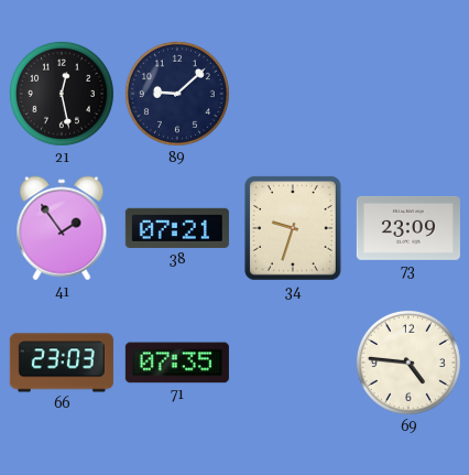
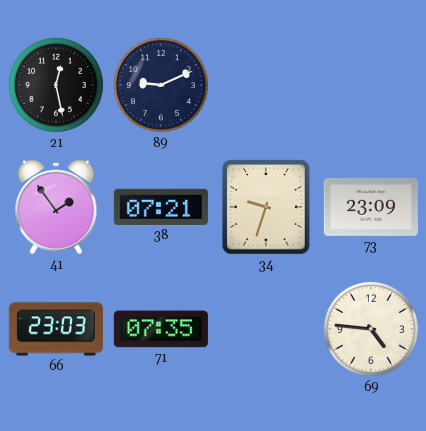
89: 9:08 -> 9:11 (161, 85)
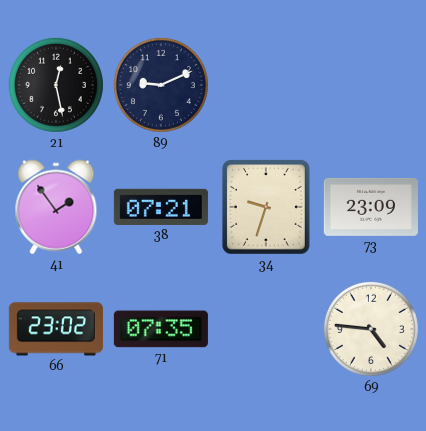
66: 23:03 -> 23:02 (56, 329)
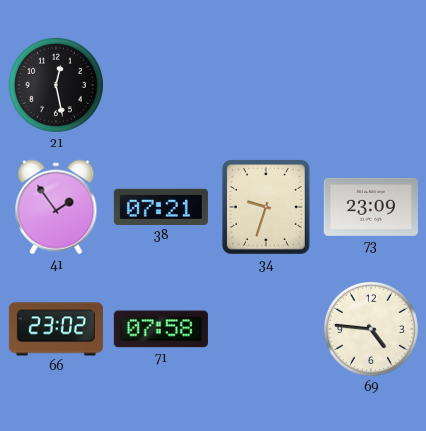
89: 9:11 -> none (161, 85)
71: 07:35 -> 07:58 (161, 329)
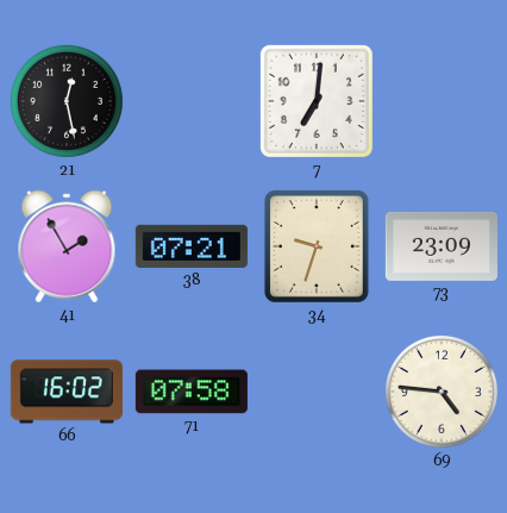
7: none -> 7:01 (317, 101)
41: 1:54 -> 1:55 (67, 246)
66: 23:02 -> 16:02 (67, 392)
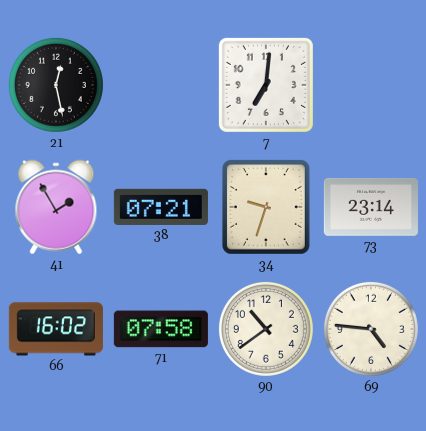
73: 23:09 -> 23:14 (371, 207)
90: none -> 10:39 (266, 329)
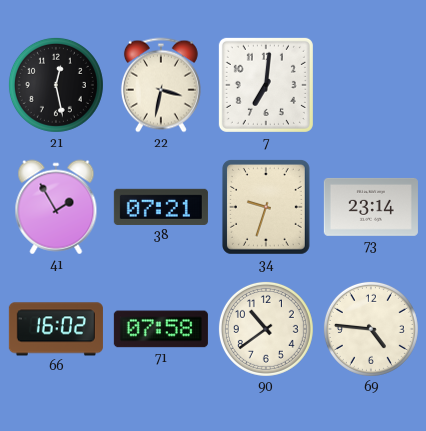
22: none -> 3:32 (161, 85)
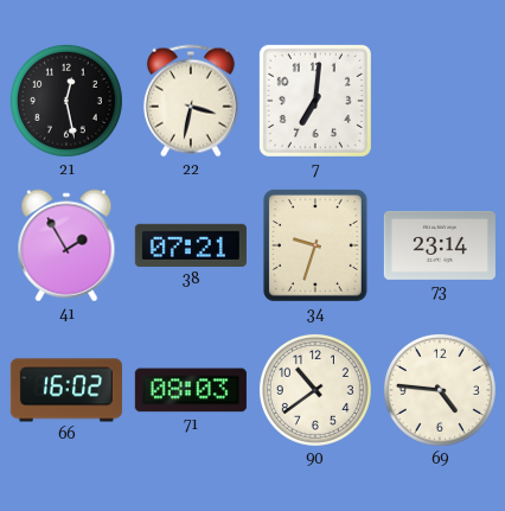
71: 07:58 -> 08:03 (191, 390)
